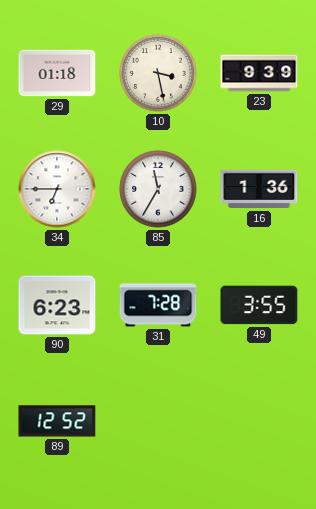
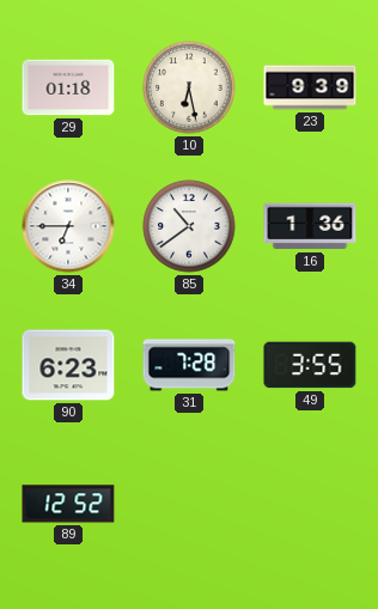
10: 3:28 -> 6:28 (189, 87)
85: 11:35 -> 10:39 (189, 226)
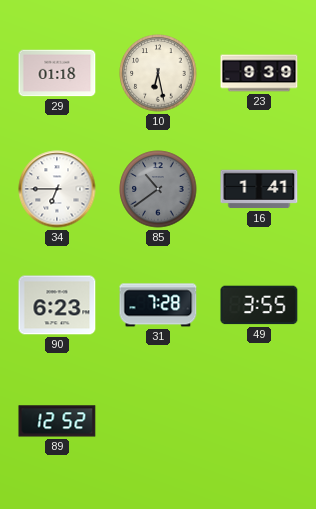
85 dial: white -> grey (158, 189)
16: 1:36 -> 1:41 (259, 189)
